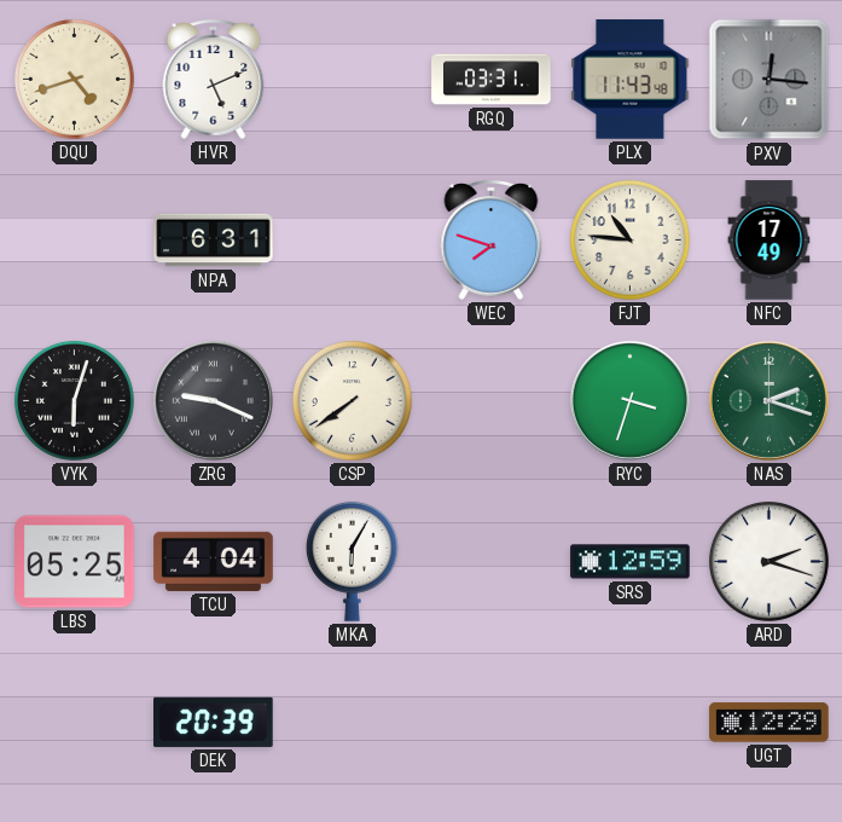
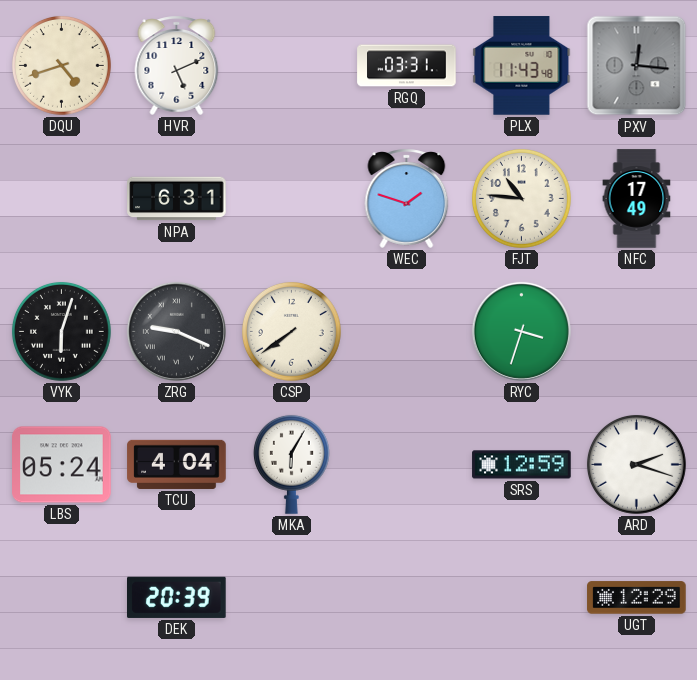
WEC: 7:48 -> 1:48 (407, 198)
NAS: 2:18 -> none (768, 400)
LBS: 05:25 -> 05:24 (62, 465)
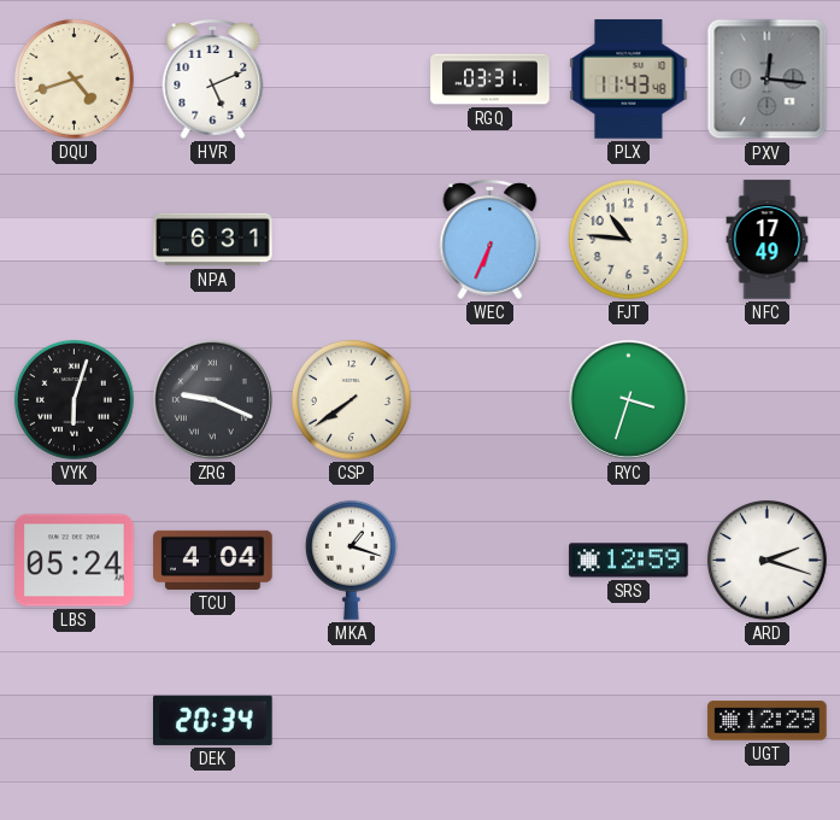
WEC: 1:48 -> 6:34 (491, 239)
MKA: 6:05 -> 1:18 (351, 560)
DEK: 20:39 -> 20:34 (213, 720)
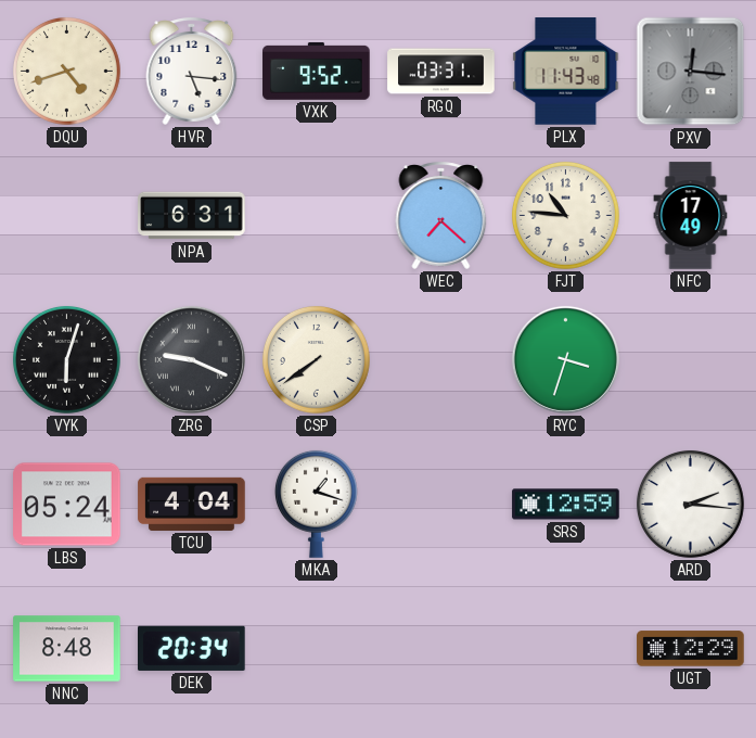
HVR: 5:11 -> 5:16 (192, 71)
VXK: none -> 9:52 (317, 71)
WEC: 6:34 -> 7:22 (441, 215)
ARD: 2:18 -> 2:16 (691, 505)
NNC: none -> 8:48 (67, 649)
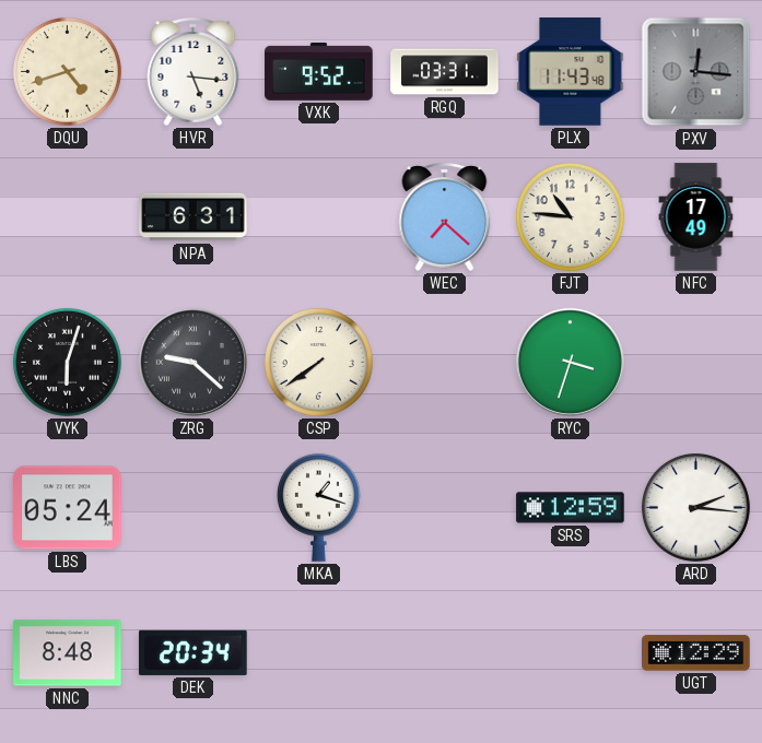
ZRG: 9:19 -> 9:22 (192, 362)
TCU: 4:04 -> none (192, 504)
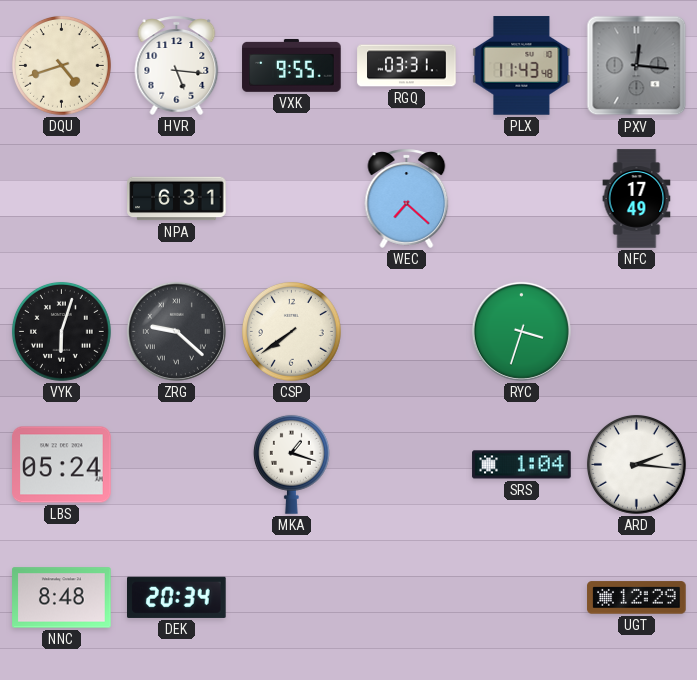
VXK: 9:52 -> 9:55 (292, 65)
FJT: 10:46 -> none (571, 217)
SRS: 12:59 -> 1:04 (522, 465)
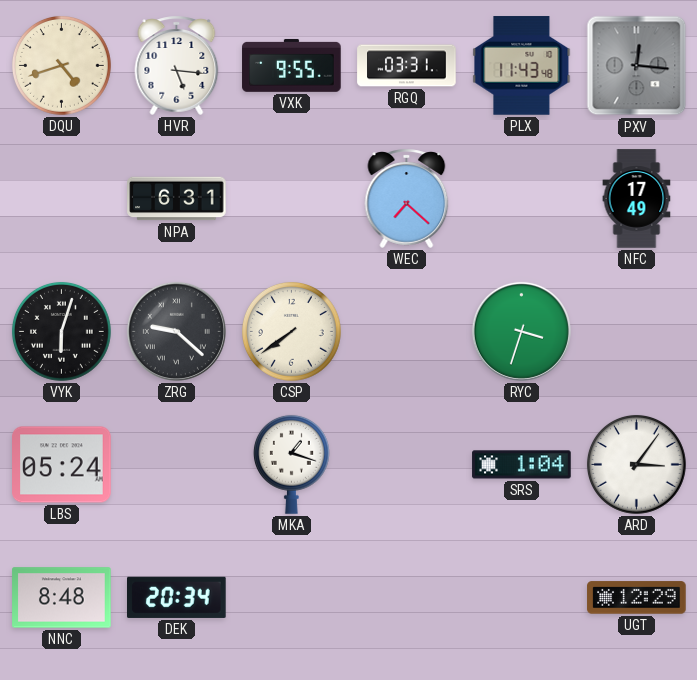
ARD: 2:16 -> 3:06 (637, 465)
